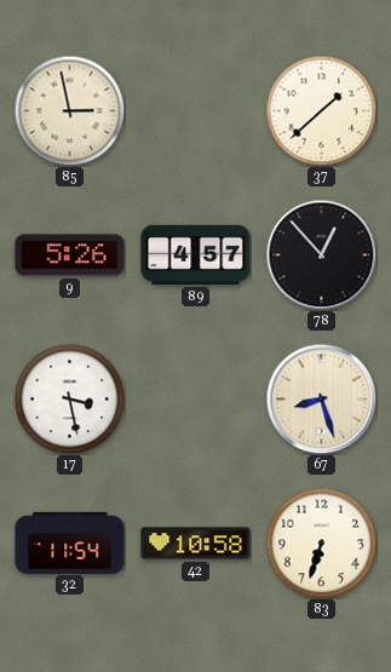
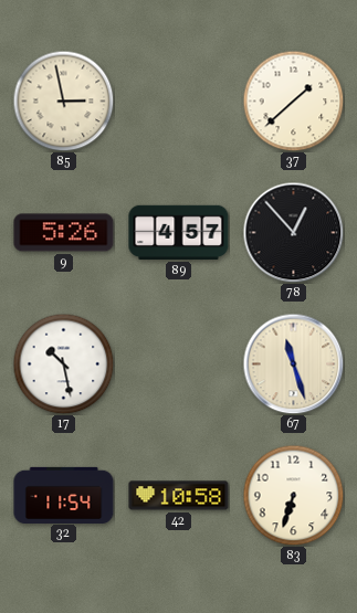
17: 3:28 -> 10:28 (63, 363)
67: 8:27 -> 11:27 (293, 363)
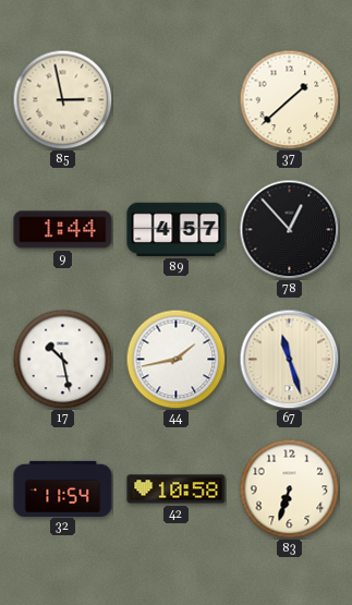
9: 5:26 -> 1:44 (63, 230)
44: none -> 1:43 (175, 359)
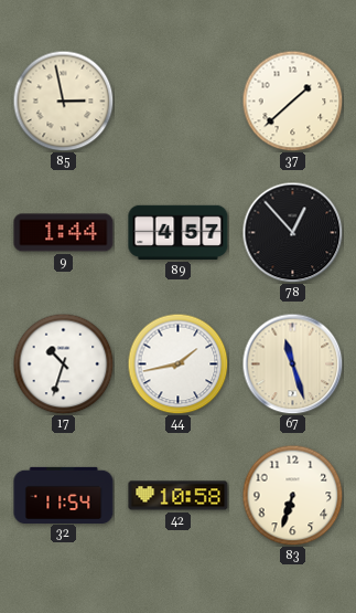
17: 10:28 -> 10:33 (63, 363)
